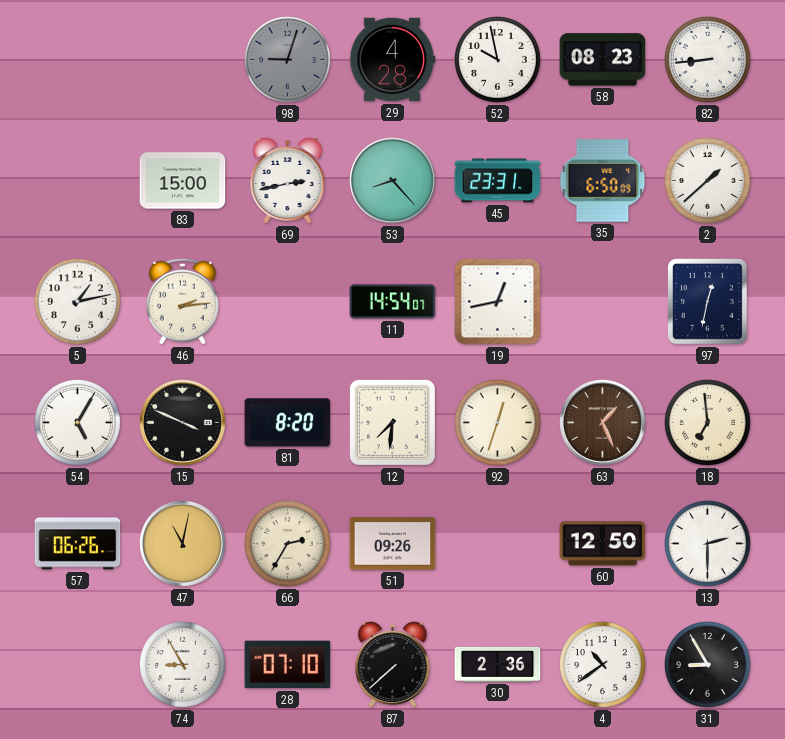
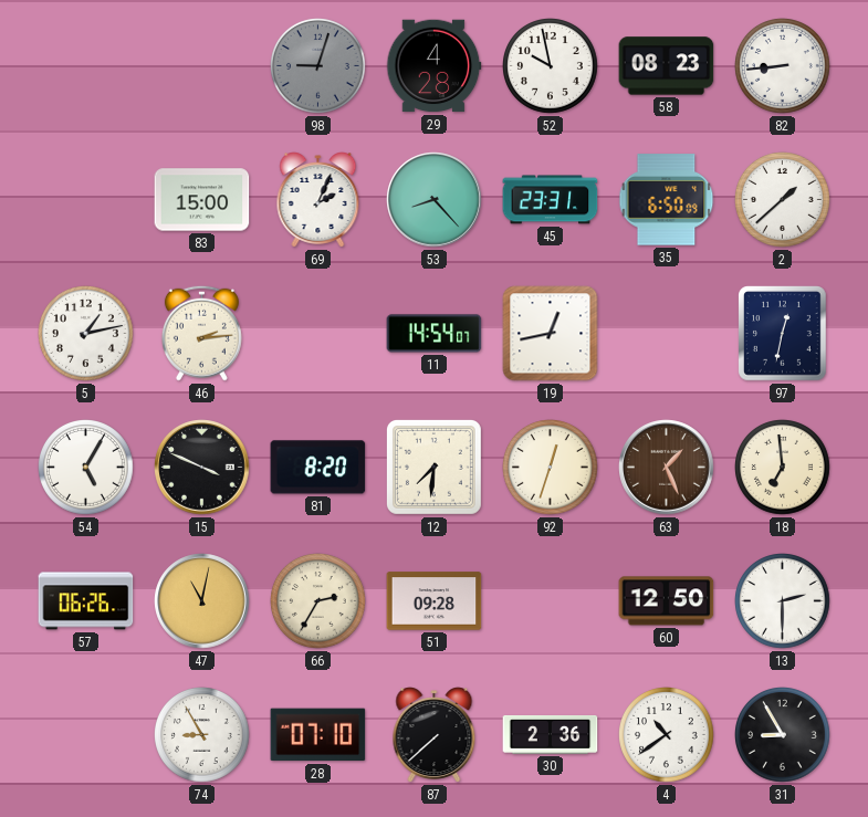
69: 2:43 -> 2:04 (318, 200)
51: 09:26 -> 09:28 (435, 601)
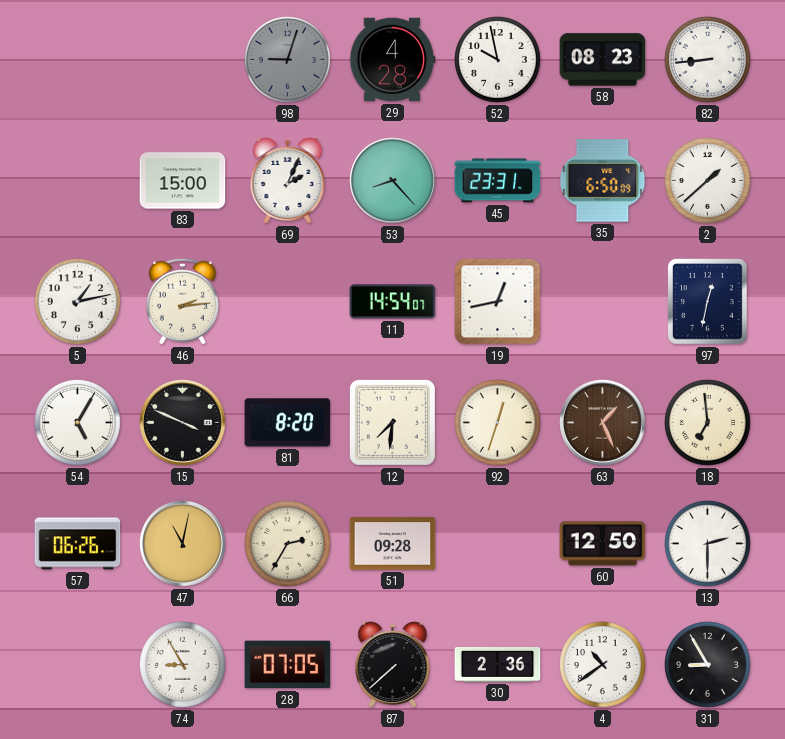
28: 07:10 -> 07:05 (288, 665)
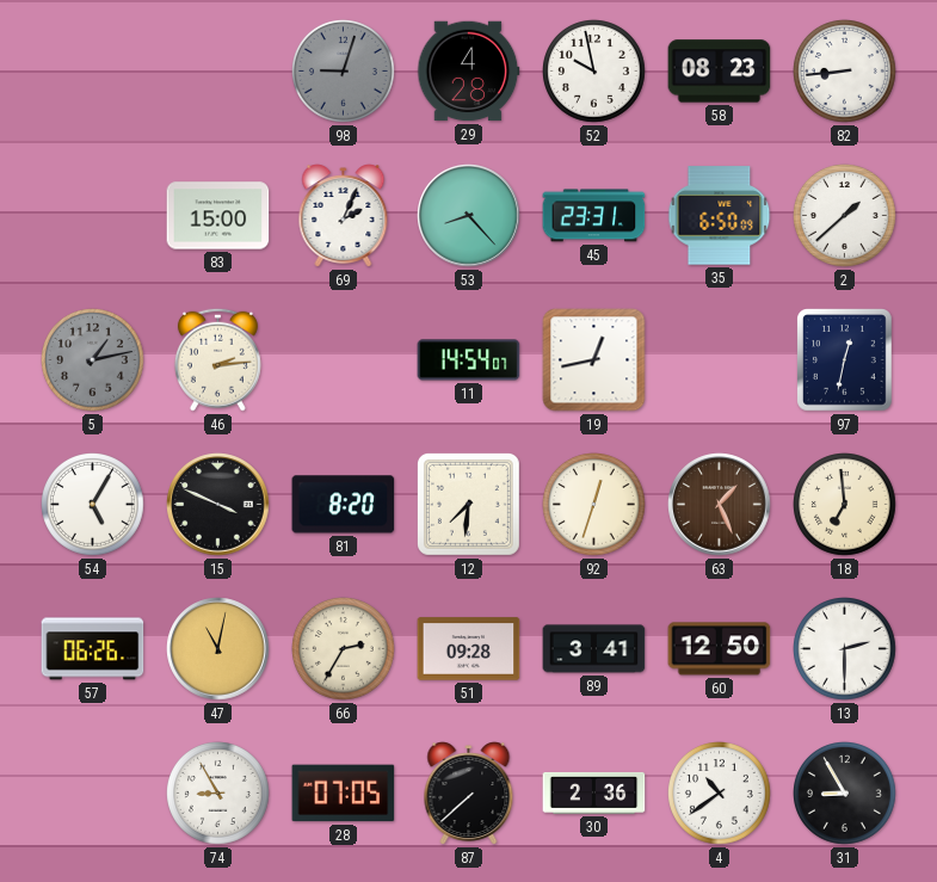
5 dial: white -> grey (93, 360)
89: none -> 3:41 (594, 649)
